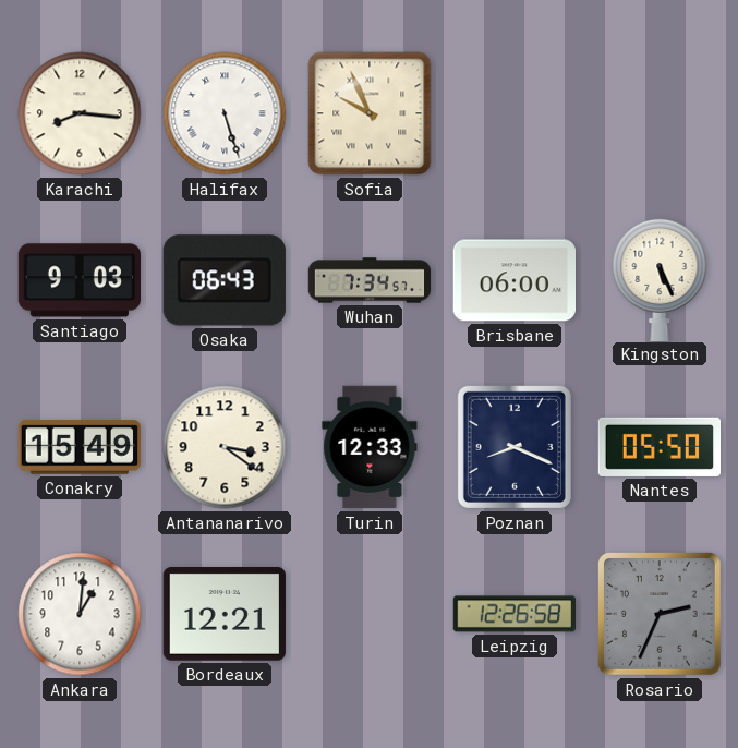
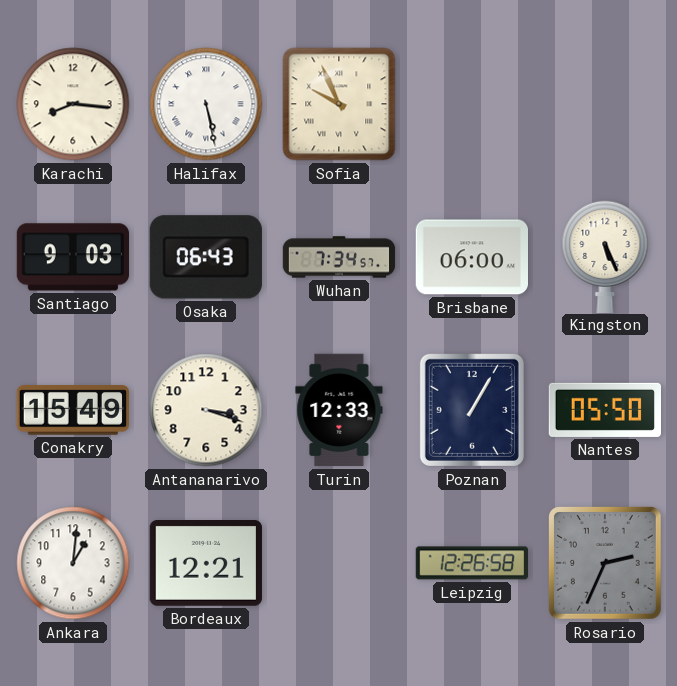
Halifax: 5:27 -> 5:28 (206, 104)
Antananarivo: 3:21 -> 3:18 (206, 410)
Poznan: 8:19 -> 1:05 (472, 410)
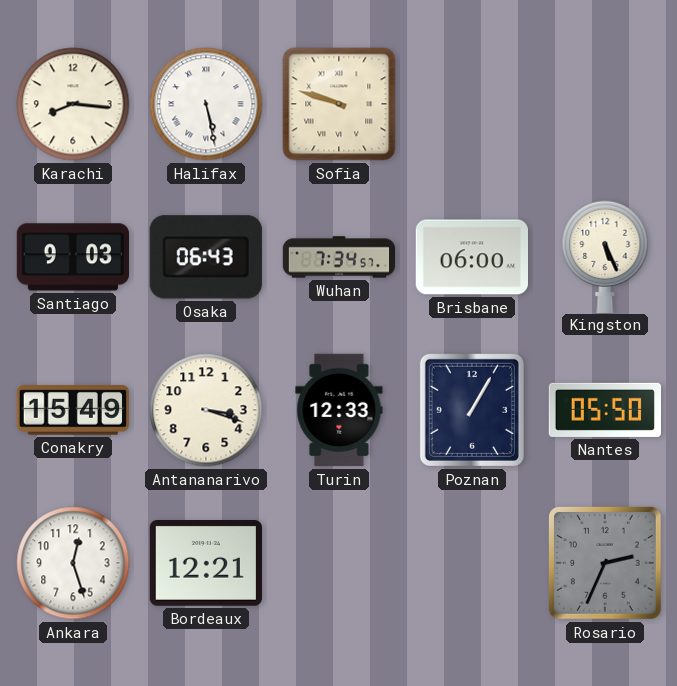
Sofia: 9:56 -> 9:48 (339, 104)
Ankara: 1:01 -> 12:27 (73, 563)
Leipzig: 12:26 -> none (471, 563)
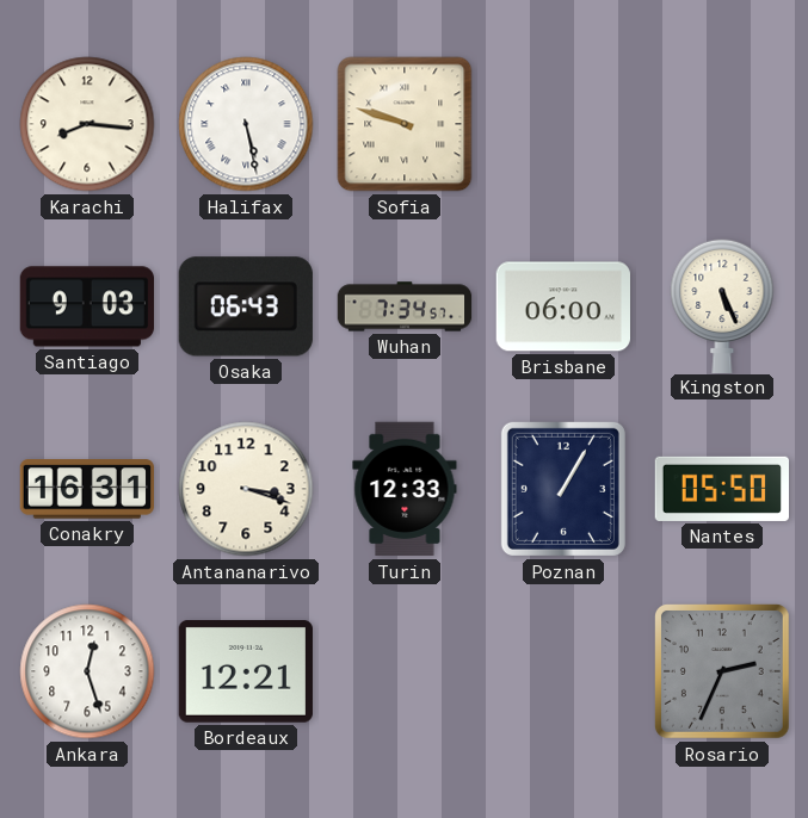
Conakry: 15:49 -> 16:31 (86, 489)
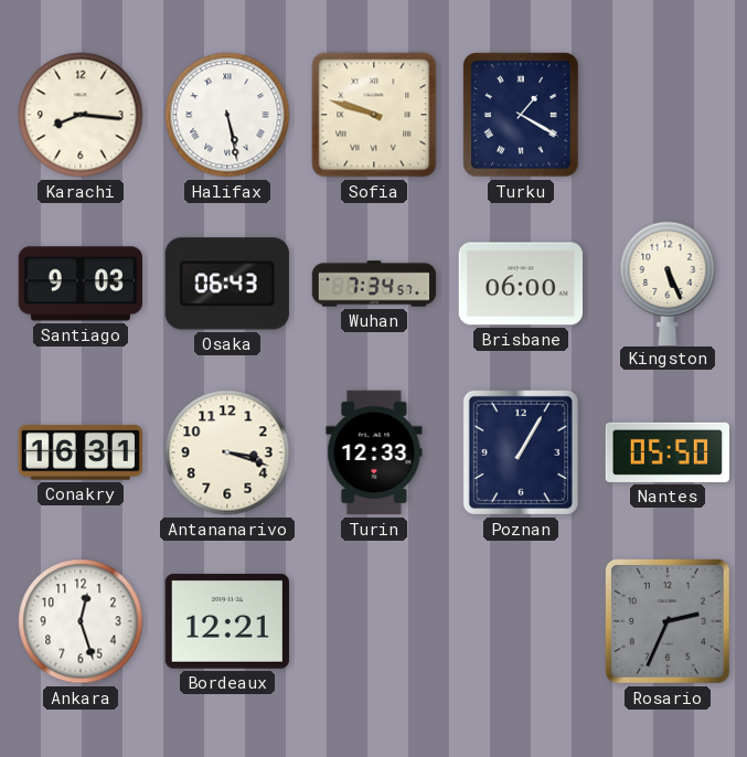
Turku: none -> 1:20 (521, 115)
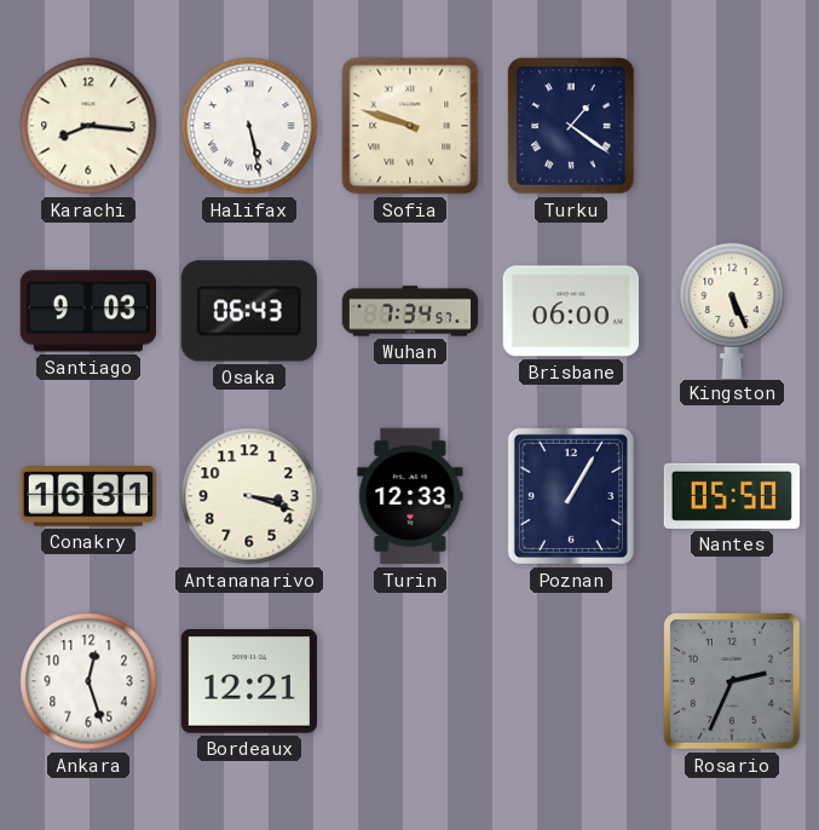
Turku: 1:20 -> 1:21 (571, 126)
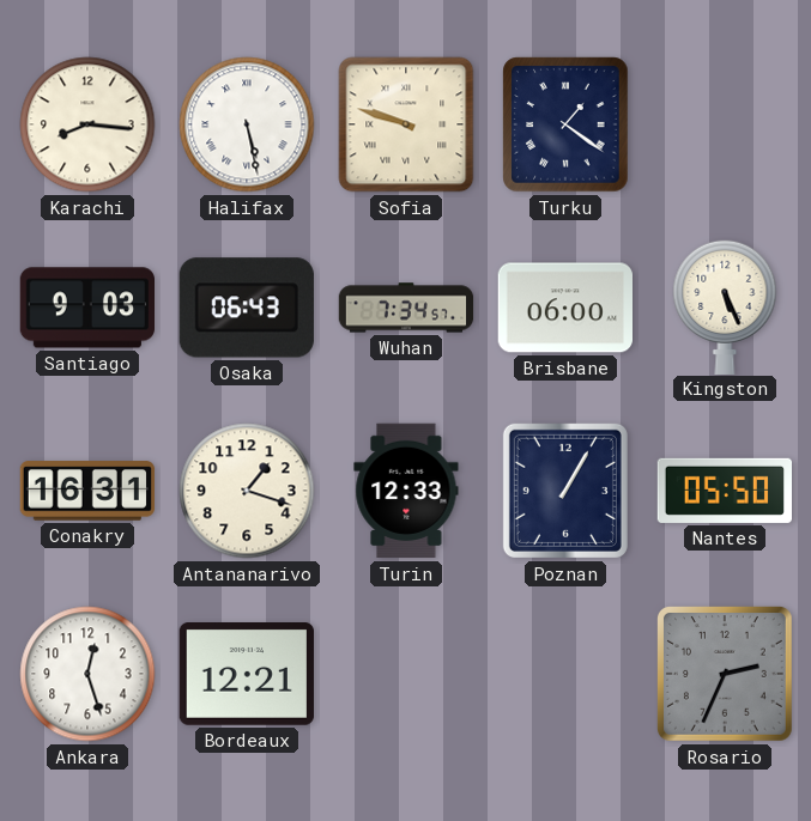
Antananarivo: 3:18 -> 1:18 (247, 491)
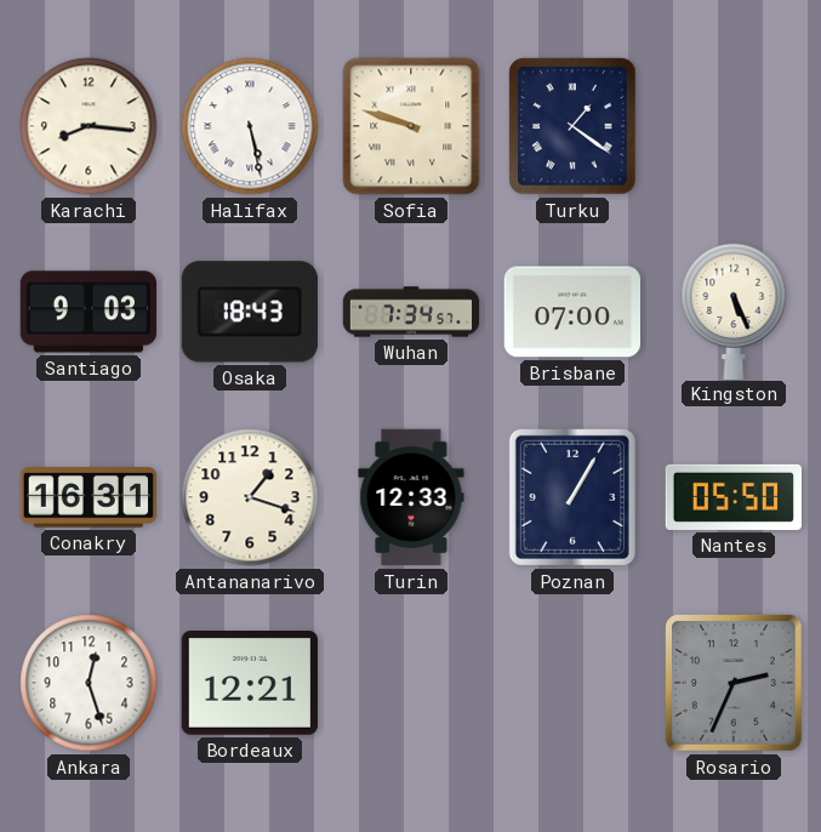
Osaka: 06:43 -> 18:43 (250, 312)
Brisbane: 06:00 -> 07:00 (571, 312)
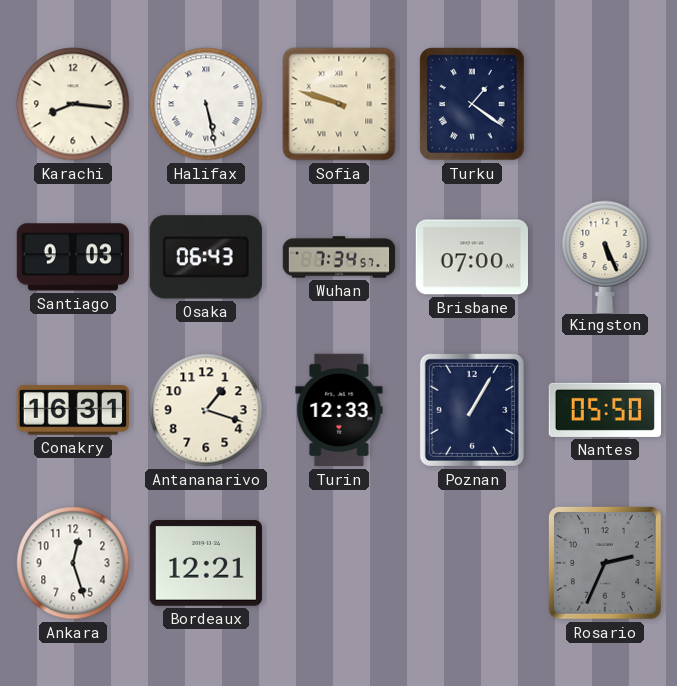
Osaka: 18:43 -> 06:43 (206, 257)
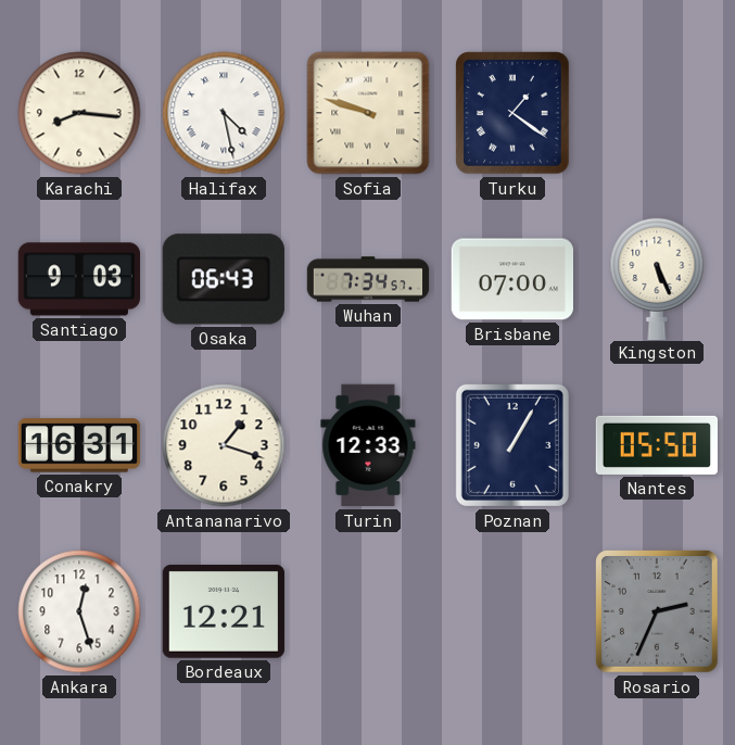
Halifax: 5:28 -> 4:28 (224, 113)
